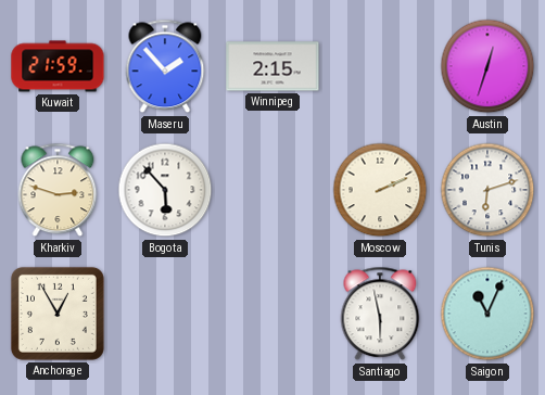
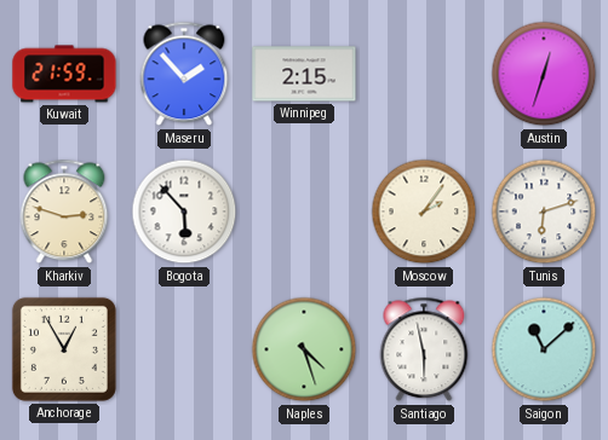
Moscow: 2:11 -> 2:06 (424, 212)
Naples: none -> 4:27 (304, 349)
Saigon: 11:04 -> 11:08 (544, 349)
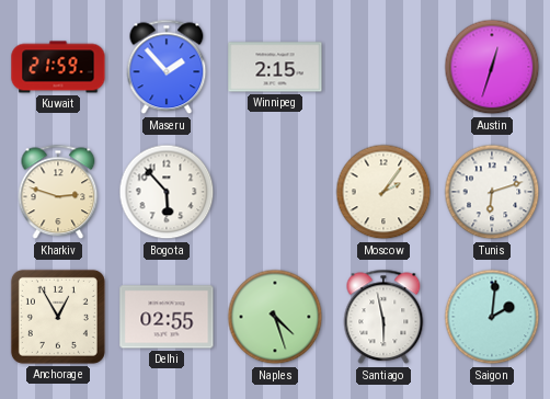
Delhi: none -> 02:55 (167, 317)
Saigon: 11:08 -> 2:01 (492, 317)
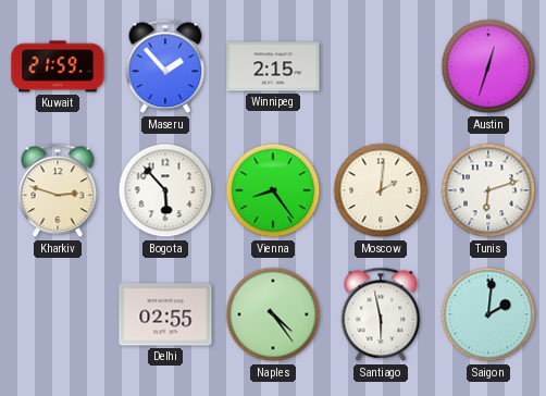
Vienna: none -> 8:24 (273, 190)
Moscow: 2:06 -> 2:01 (381, 190)
Anchorage: 12:55 -> none (58, 317)
Naples: 4:27 -> 4:24 (273, 314)
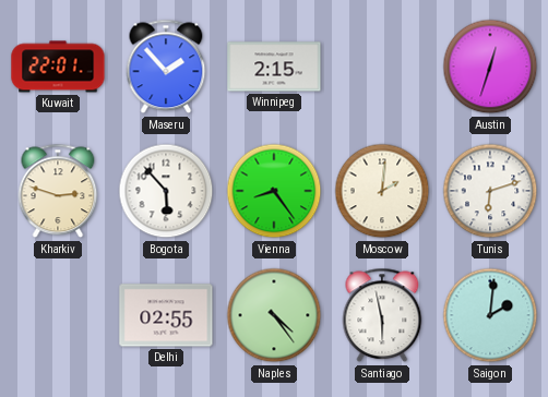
Kuwait: 21:59 -> 22:01 (58, 67)
